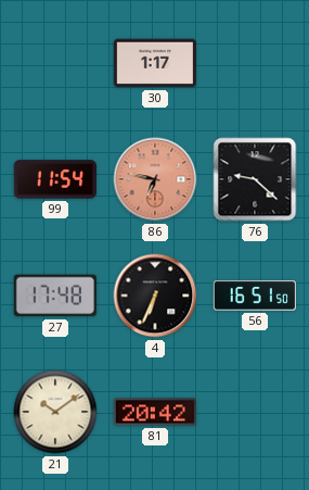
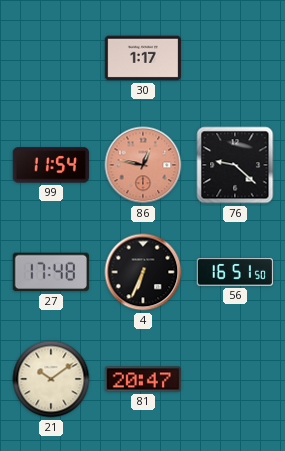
86: 6:47 -> 12:47 (143, 165)
81: 20:42 -> 20:47 (142, 379)
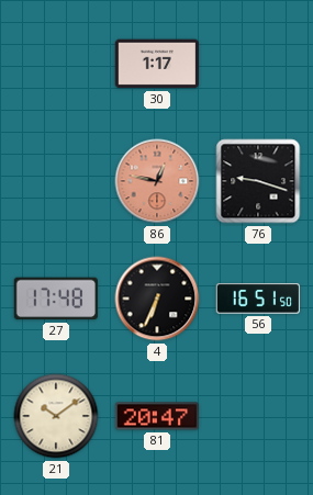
99: 11:54 -> none (50, 165)
76: 9:22 -> 9:18 (258, 181)
